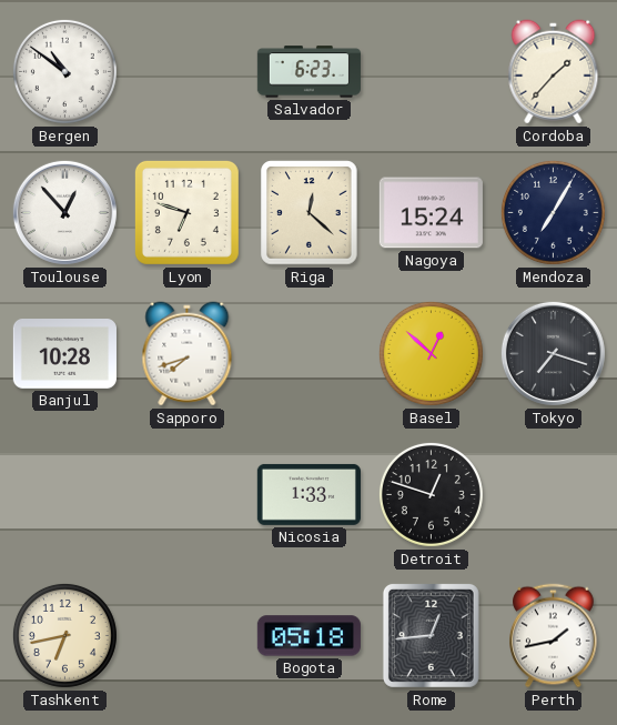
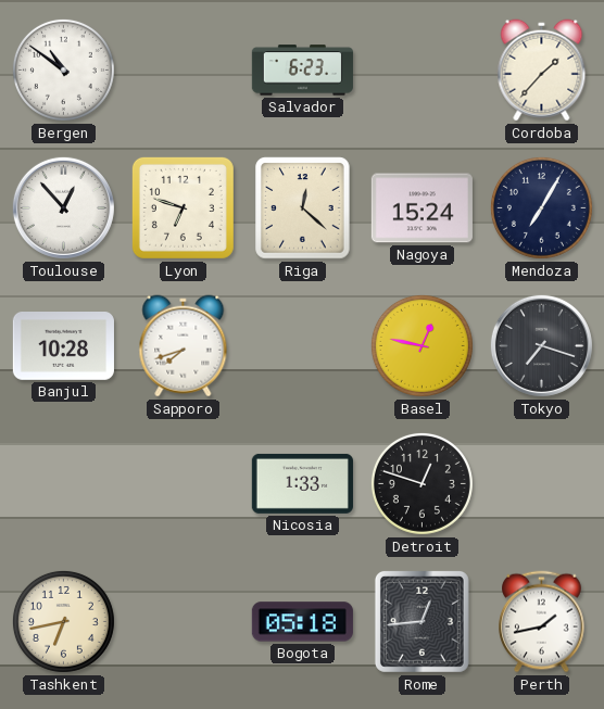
Basel: 12:52 -> 12:47 (421, 345)
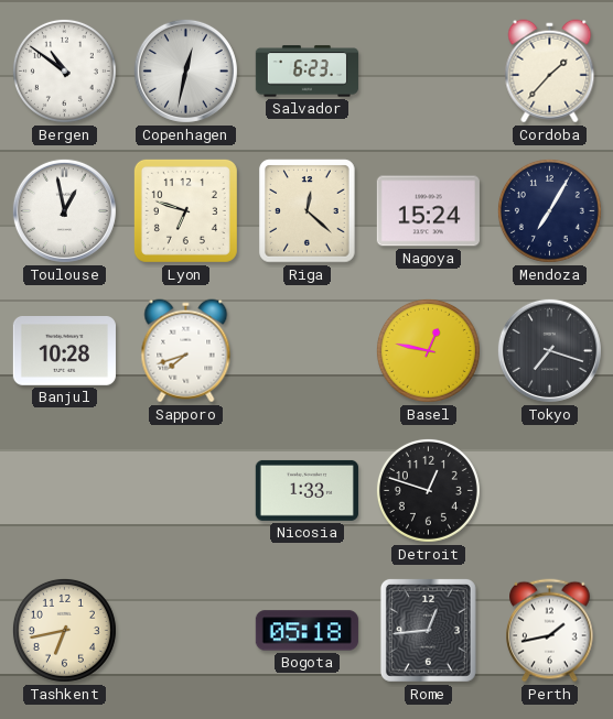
Copenhagen: none -> 12:32 (185, 70)
Toulouse: 12:53 -> 12:58 (64, 210)
